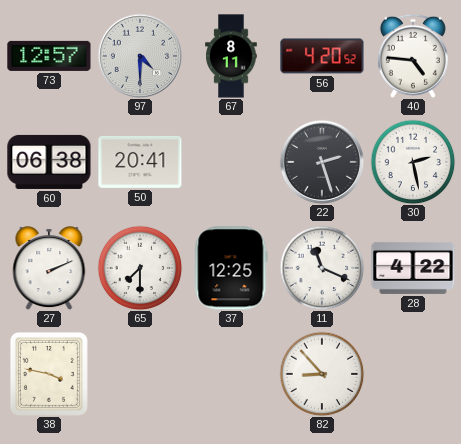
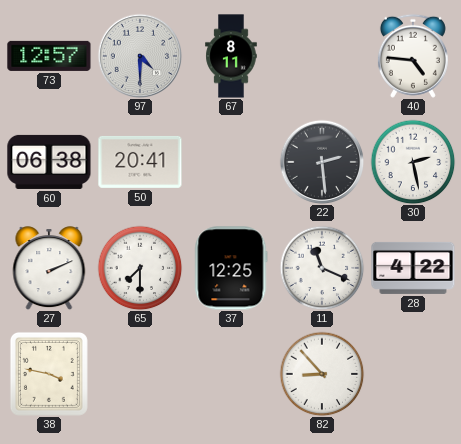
56: 4:20 -> none (322, 56)
22: 2:27 -> 2:29 (322, 162)
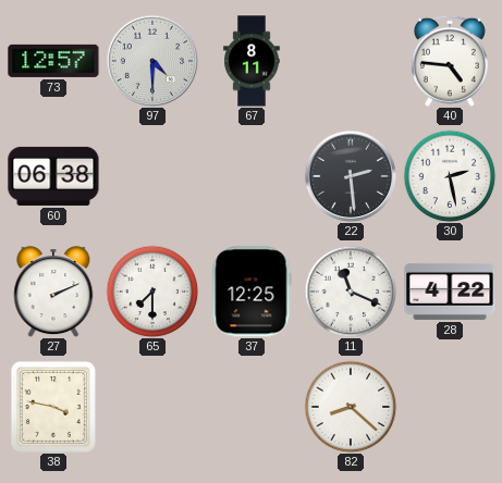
50: 20:41 -> none (140, 162)
82: 8:53 -> 8:22 (351, 407)
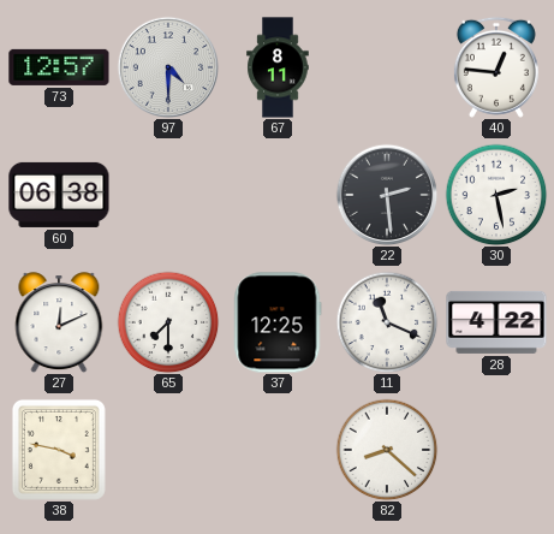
40: 4:46 -> 12:46 (496, 67)
27: 2:11 -> 12:11 (59, 322)
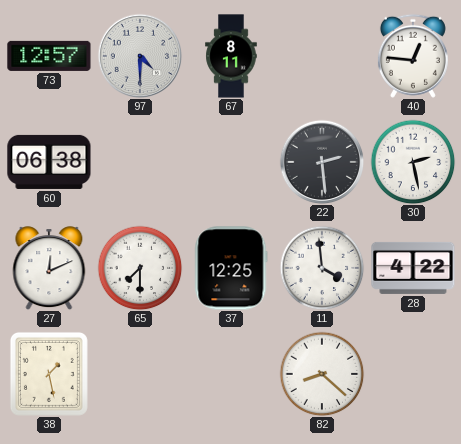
11: 11:19 -> 3:59 (322, 268)
38: 3:47 -> 1:28 (49, 374)
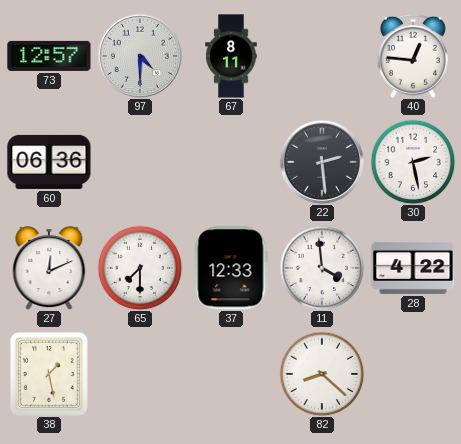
60: 06:38 -> 06:36 (49, 162)
37: 12:25 -> 12:33 (231, 268)
